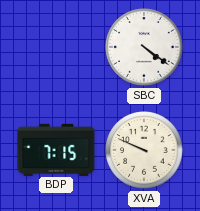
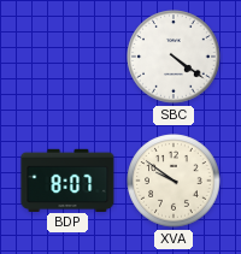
BDP: 7:15 -> 8:07 (67, 179)
XVA: 9:49 -> 9:51 (174, 181)
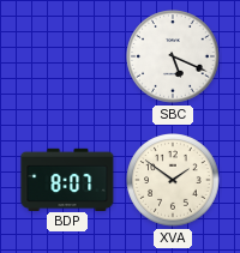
SBC: 4:21 -> 5:19 (173, 56)
XVA: 9:51 -> 1:51 (173, 180)
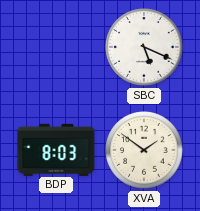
BDP: 8:07 -> 8:03 (56, 149)
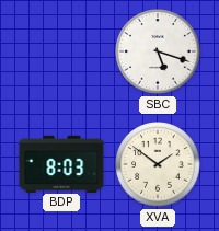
SBC: 5:19 -> 5:18 (158, 51)
